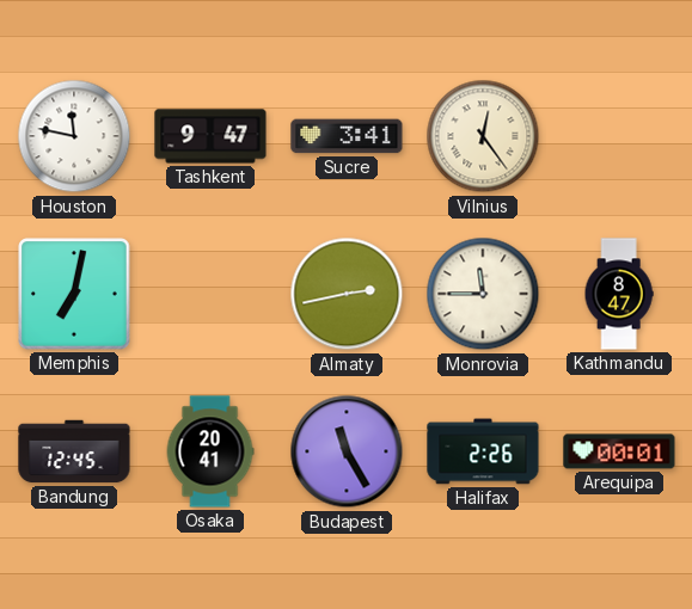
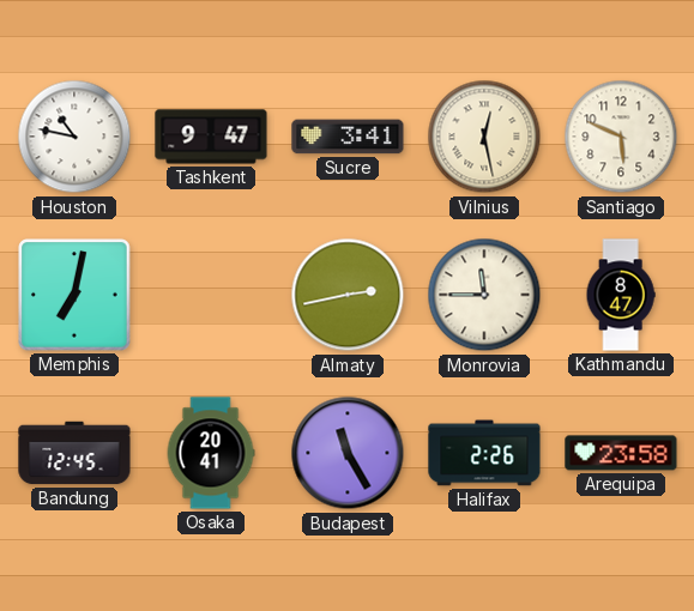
Houston: 11:47 -> 10:47 (74, 137)
Vilnius: 12:24 -> 12:28 (484, 137)
Santiago: none -> 5:49 (621, 137)
Arequipa: 00:01 -> 23:58 (621, 453)
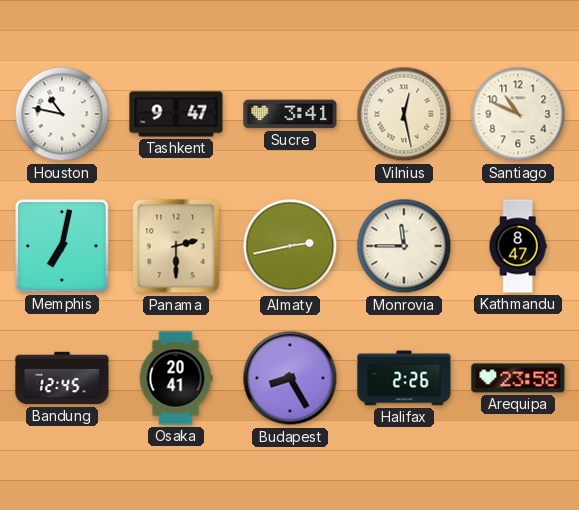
Santiago: 5:49 -> 10:49 (518, 114)
Panama: none -> 2:30 (176, 246)
Budapest: 11:25 -> 8:25 (290, 378)
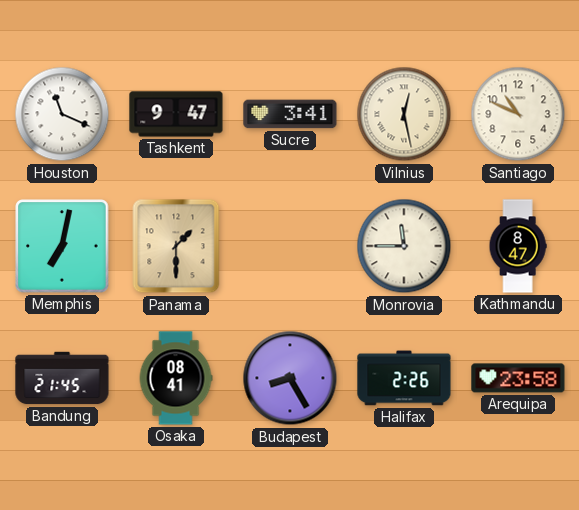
Houston: 10:47 -> 11:19 (62, 114)
Panama: 2:30 -> 1:30 (176, 246)
Almaty: 2:43 -> none (290, 246)
Bandung: 12:45 -> 21:45 (62, 378)
Osaka: 20:41 -> 08:41 (176, 378)
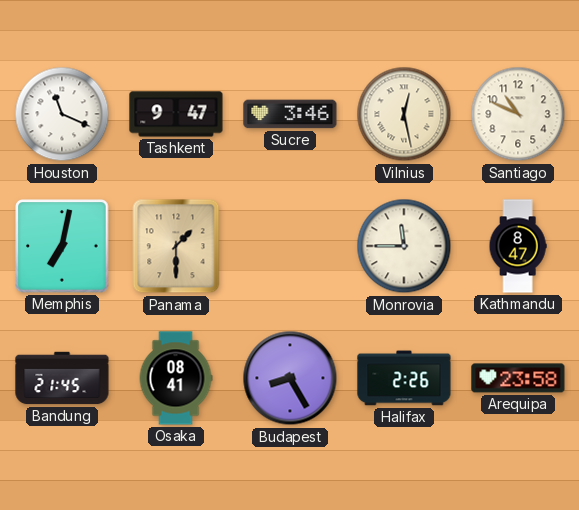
Sucre: 3:41 -> 3:46 (290, 114)
